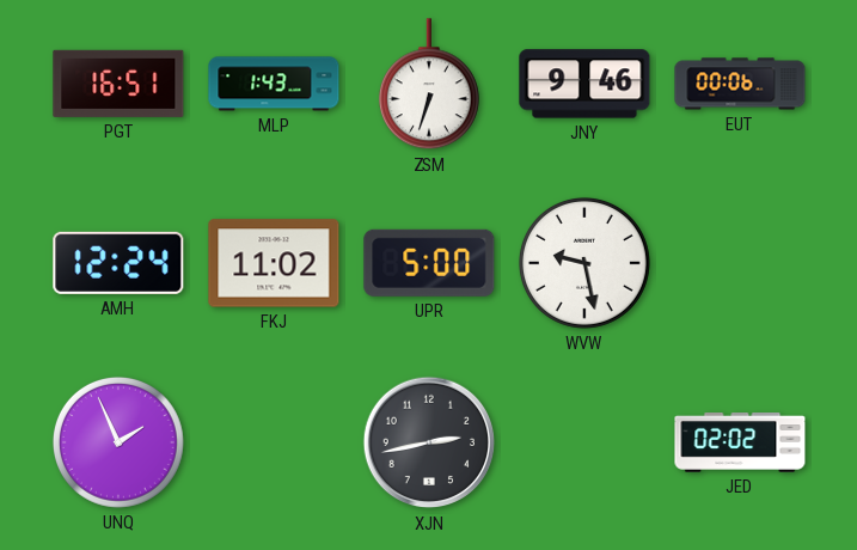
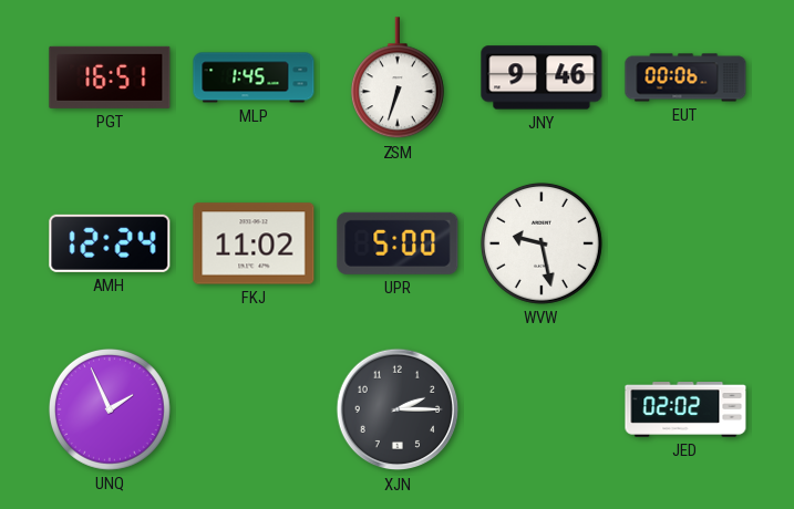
MLP: 1:43 -> 1:45 (254, 77)
XJN: 2:43 -> 2:15 (398, 409)
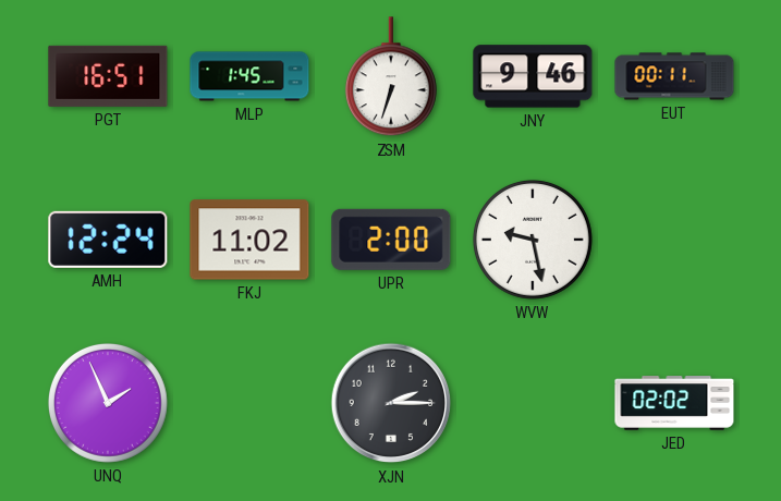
EUT: 00:06 -> 00:11 (674, 76)
UPR: 5:00 -> 2:00 (391, 240)
